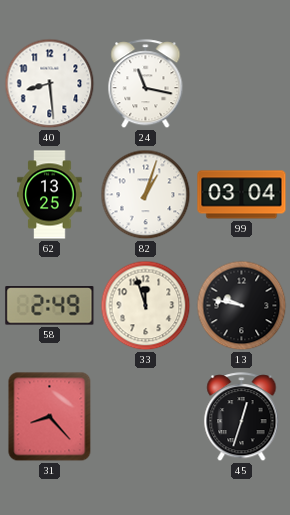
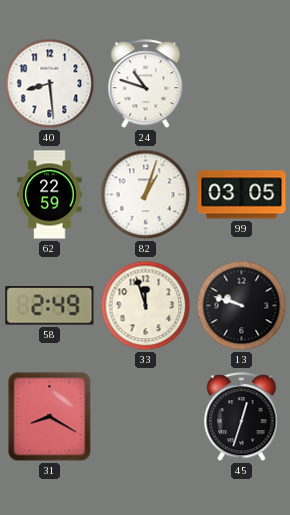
24: 11:17 -> 10:48 (146, 84)
62: 13:25 -> 22:59 (50, 195)
99: 03:04 -> 03:05 (242, 195)
13: 9:47 -> 9:48 (242, 306)
31: 8:23 -> 8:20 (50, 417)
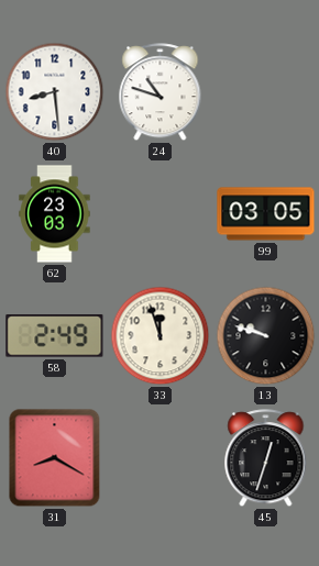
62: 22:59 -> 23:03 (55, 214)
82: 1:03 -> none (146, 195)
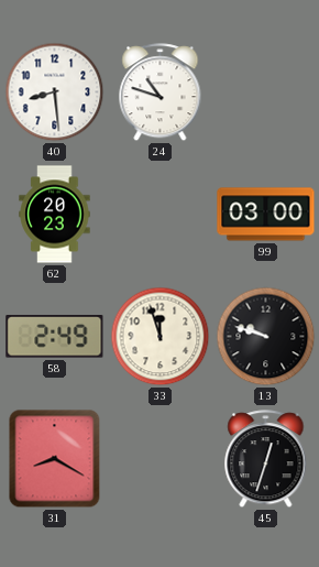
62: 23:03 -> 20:23 (55, 215)
99: 03:05 -> 03:00 (266, 215)
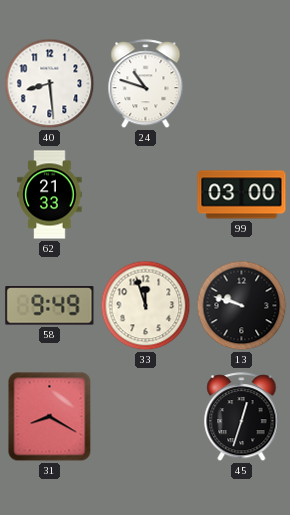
62: 20:23 -> 21:33 (50, 195)
58: 2:49 -> 9:49 (50, 306)
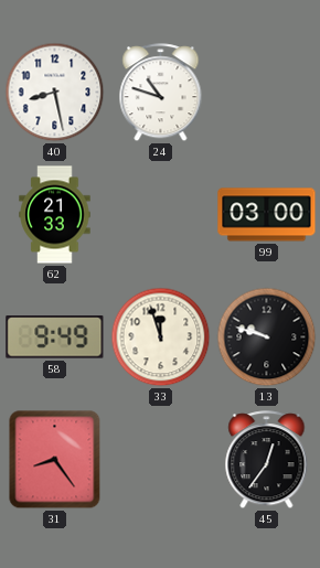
40: 8:29 -> 8:28 (55, 93)
31: 8:20 -> 8:24 (55, 460)
45: 12:33 -> 12:36 (267, 460)
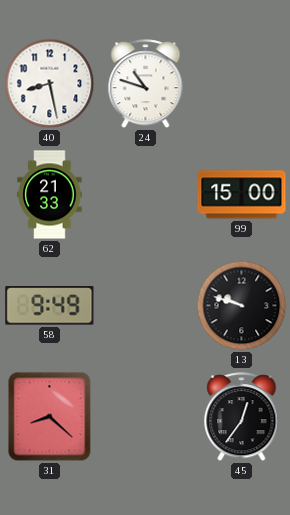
99: 03:00 -> 15:00 (242, 195)
33: 11:57 -> none (161, 337)
31: 8:24 -> 8:22 (50, 417)
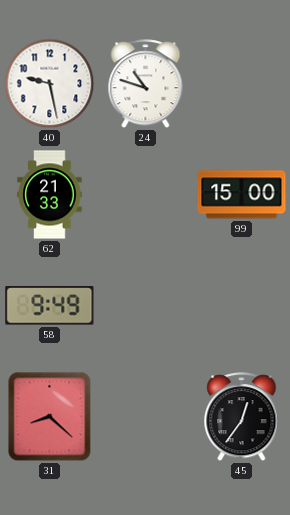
40: 8:28 -> 9:28 (50, 84)
13: 9:48 -> none (242, 306)
